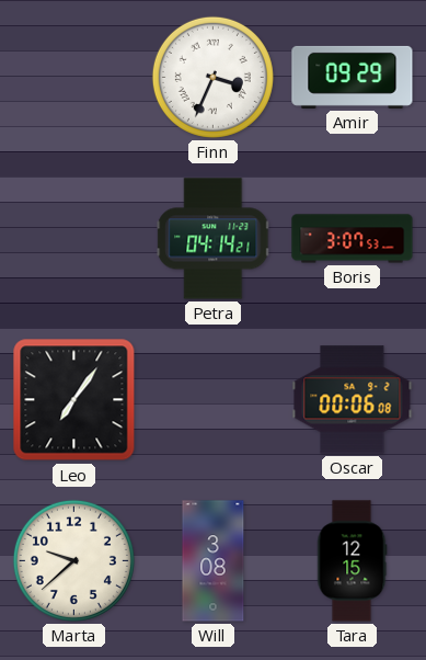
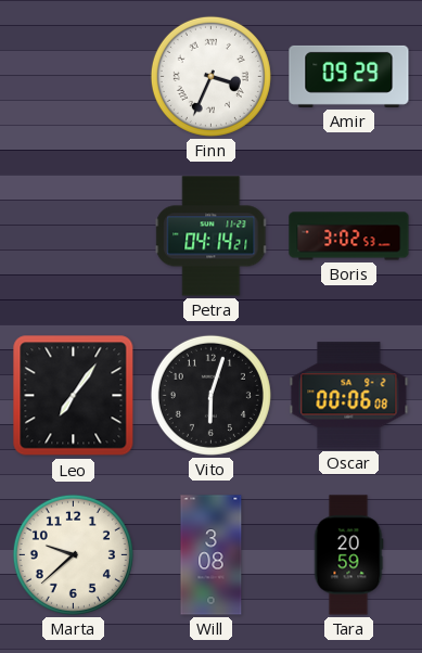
Boris: 3:07 -> 3:02 (349, 236)
Vito: none -> 6:03 (210, 395)
Tara: 12:15 -> 20:59 (348, 555)
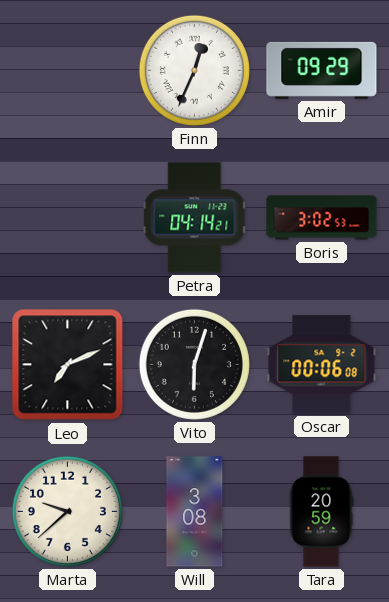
Finn: 3:34 -> 12:34 (194, 70)
Leo: 7:06 -> 7:11 (68, 365)
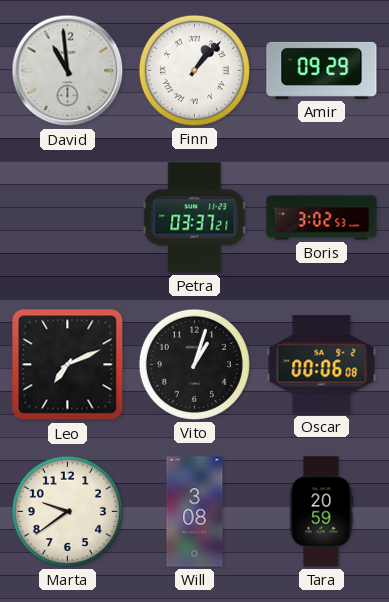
David: none -> 10:59 (68, 71)
Finn: 12:34 -> 1:07 (194, 70)
Petra: 04:14 -> 03:37 (195, 218)
Vito: 6:03 -> 1:03 (194, 364)
Marta: 9:38 -> 9:39 (67, 511)
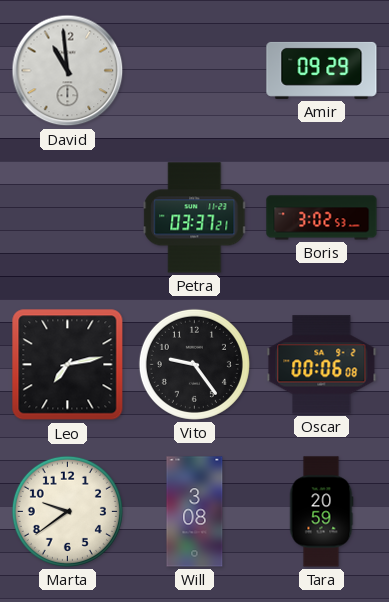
Finn: 1:07 -> none (194, 70)
Leo: 7:11 -> 7:13 (68, 365)
Vito: 1:03 -> 9:24 (194, 364)
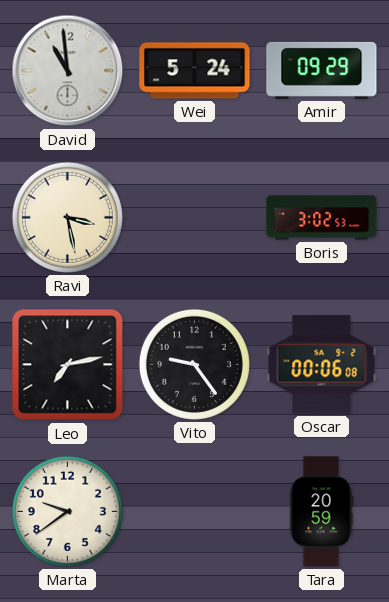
Wei: none -> 5:24 (195, 71)
Ravi: none -> 3:28 (67, 217)
Petra: 03:37 -> none (195, 218)
Will: 3:08 -> none (195, 512)
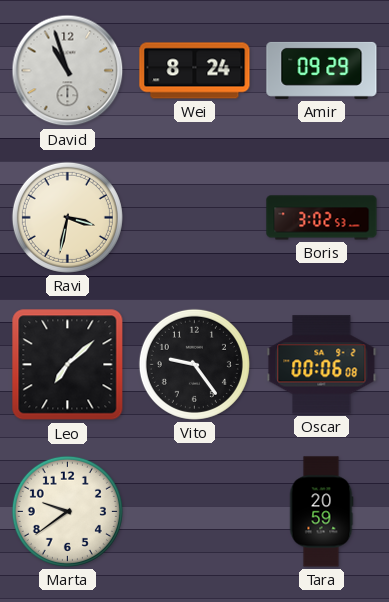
David: 10:59 -> 10:57 (68, 71)
Wei: 5:24 -> 8:24 (195, 71)
Ravi: 3:28 -> 3:32 (67, 217)
Leo: 7:13 -> 7:08 (68, 365)
